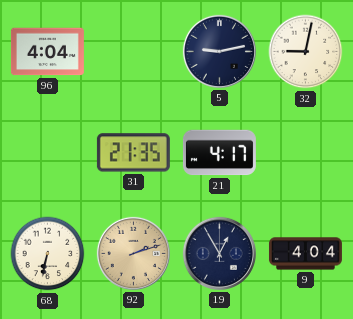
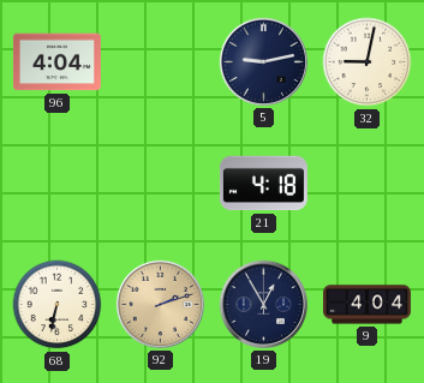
31: 21:35 -> none (133, 153)
21: 4:17 -> 4:18 (263, 184)
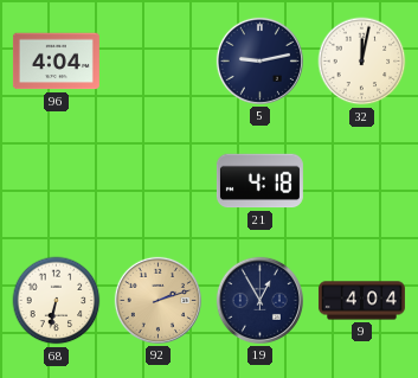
32: 9:02 -> 12:02 (362, 62)
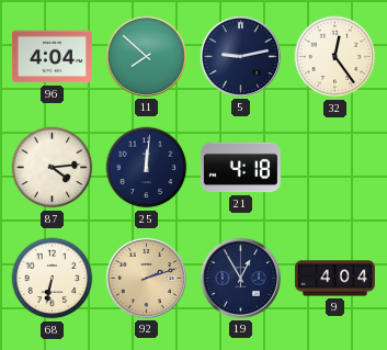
11: none -> 7:52 (146, 56)
32: 12:02 -> 12:24 (335, 57)
87: none -> 4:14 (53, 168)
25: none -> 12:01 (147, 168)
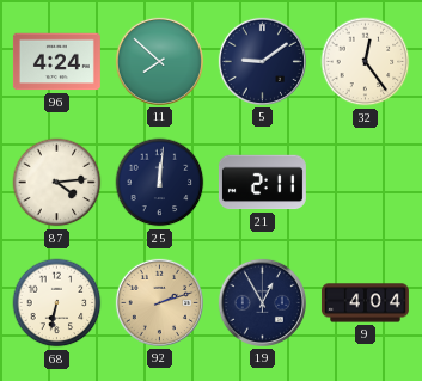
96: 4:04 -> 4:24 (56, 62)
5: 9:13 -> 9:09 (262, 61)
21: 4:18 -> 2:11 (262, 183)
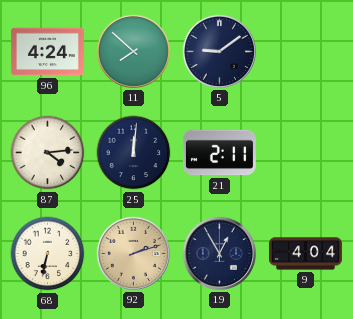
32: 12:24 -> none (366, 62)
